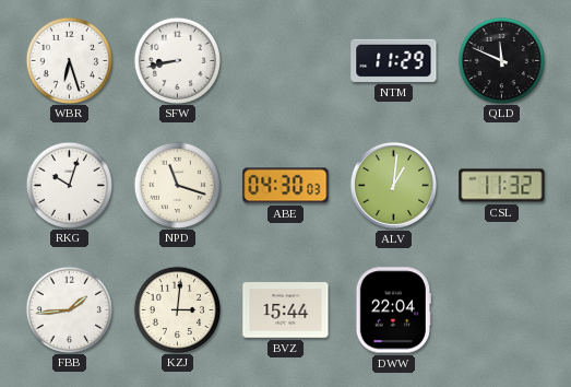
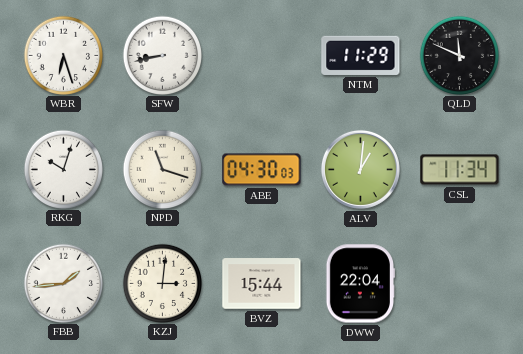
CSL: 11:32 -> 11:34 (460, 170)
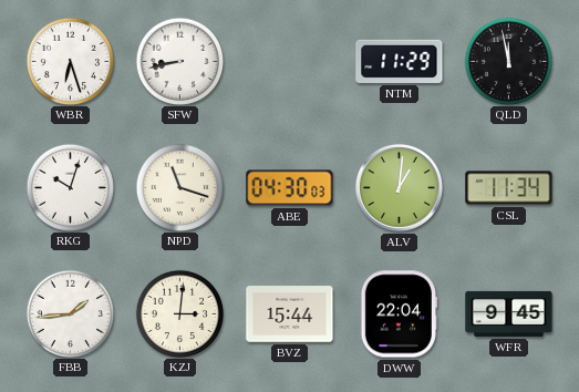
QLD: 11:49 -> 11:58 (508, 61)
WFR: none -> 9:45 (509, 313)
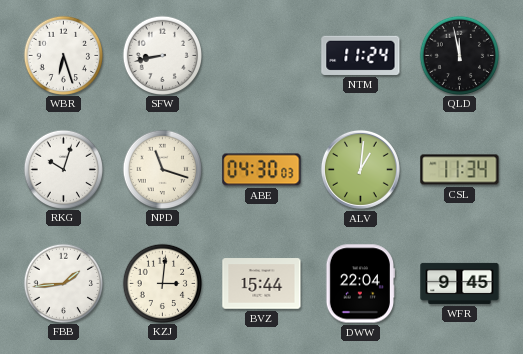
NTM: 11:29 -> 11:24 (361, 55)
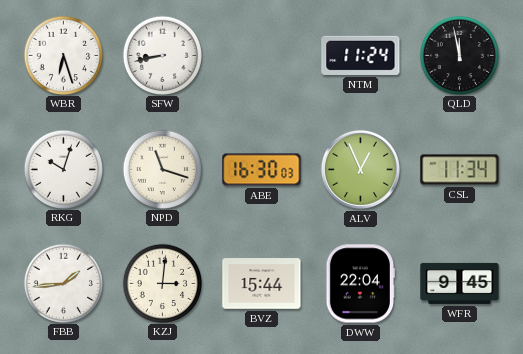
ABE: 04:30 -> 16:30 (262, 170)
ALV: 1:01 -> 12:56 (360, 169)
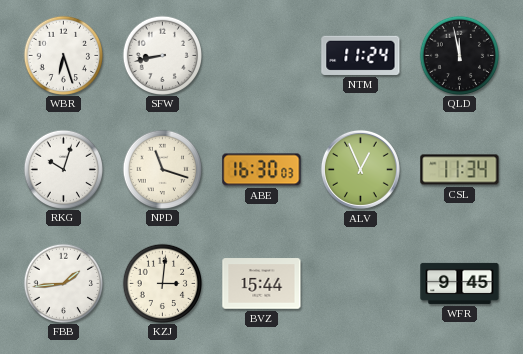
DWW: 22:04 -> none (360, 284)
